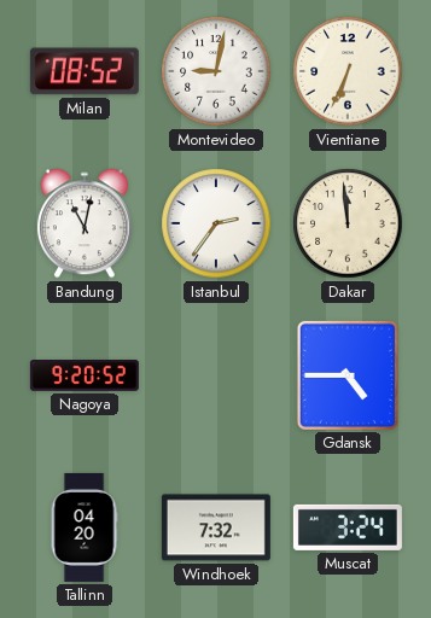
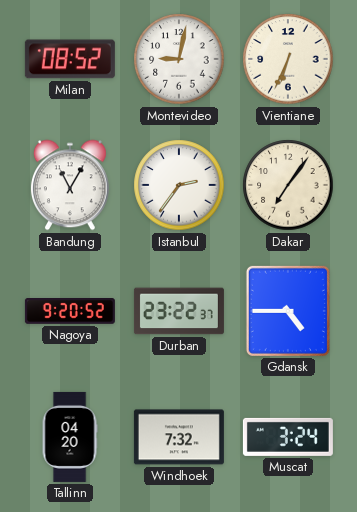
Bandung: 11:02 -> 11:05 (70, 185)
Dakar: 11:59 -> 7:06 (288, 185)
Durban: none -> 23:22 (179, 311)
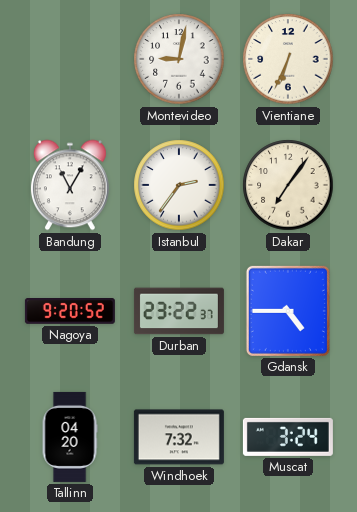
Milan: 08:52 -> none (70, 59)
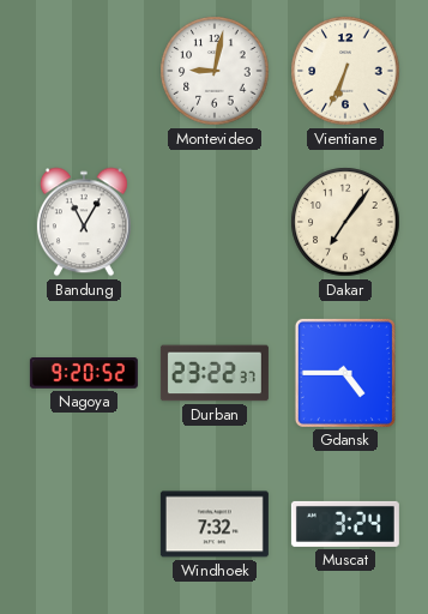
Istanbul: 2:36 -> none (179, 185)
Tallinn: 04:20 -> none (70, 437)
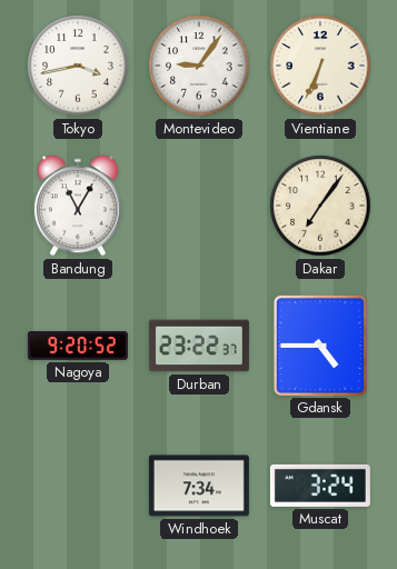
Tokyo: none -> 3:43 (78, 66)
Montevideo: 9:02 -> 9:06 (199, 66)
Windhoek: 7:32 -> 7:34 (199, 486)
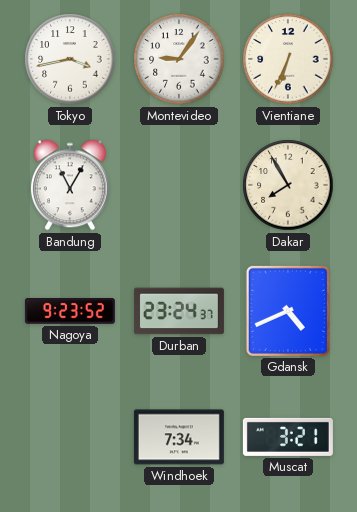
Dakar: 7:06 -> 7:55 (288, 185)
Nagoya: 9:20 -> 9:23 (70, 312)
Durban: 23:22 -> 23:24 (179, 311)
Gdansk: 4:45 -> 4:41 (288, 311)
Muscat: 3:24 -> 3:21 (288, 437)
